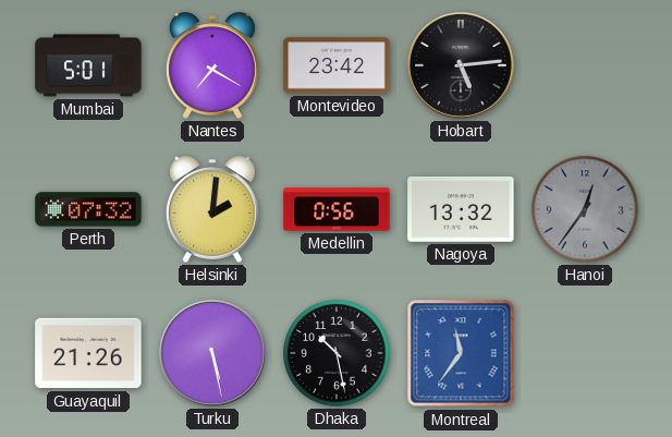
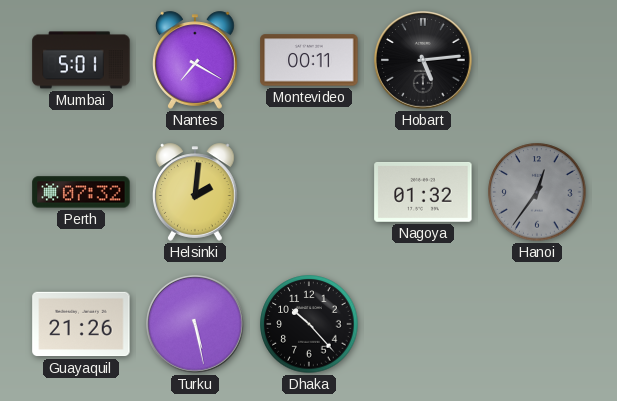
Montevideo: 23:42 -> 00:11 (309, 60)
Medellin: 0:56 -> none (337, 209)
Nagoya: 13:32 -> 01:32 (423, 192)
Dhaka: 10:28 -> 10:23 (309, 324)
Montreal: 11:36 -> none (461, 353)
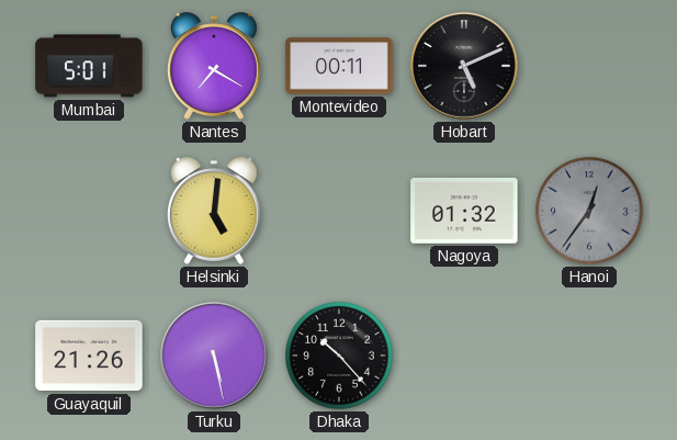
Hobart: 5:14 -> 5:11 (465, 67)
Perth: 07:32 -> none (81, 192)
Helsinki: 2:01 -> 5:01 (214, 211)
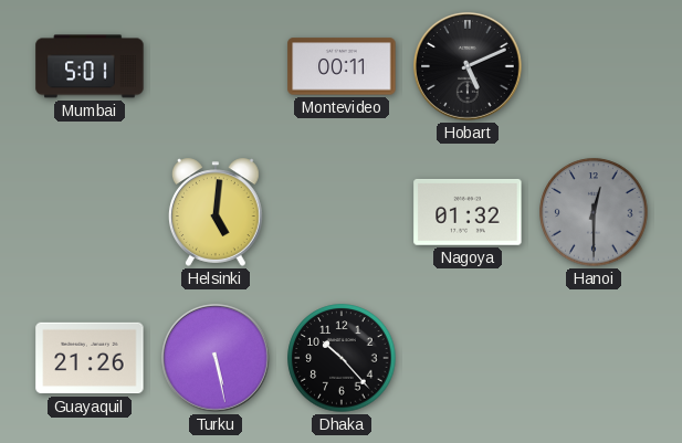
Nantes: 7:20 -> none (214, 66)
Hanoi: 12:36 -> 12:30 (594, 212)
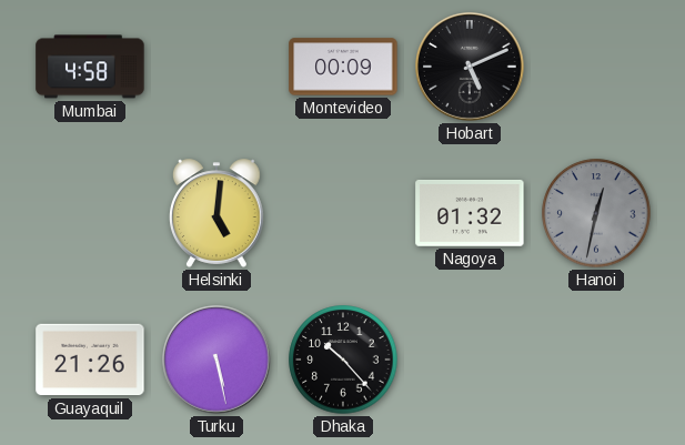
Mumbai: 5:01 -> 4:58 (90, 67)
Montevideo: 00:11 -> 00:09 (343, 67)
Hanoi: 12:30 -> 12:32 (596, 213)
